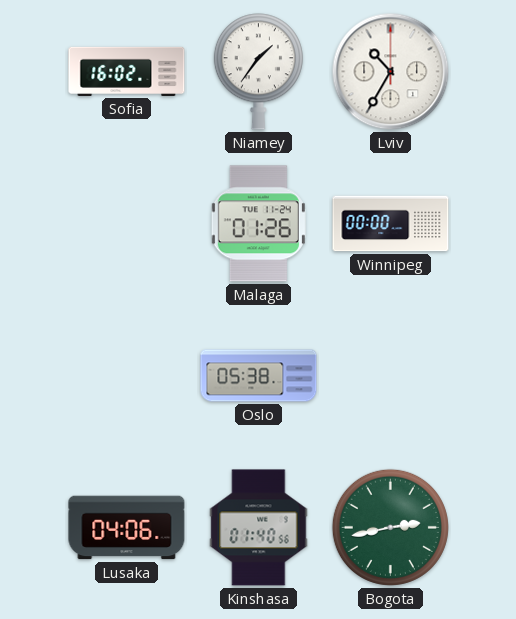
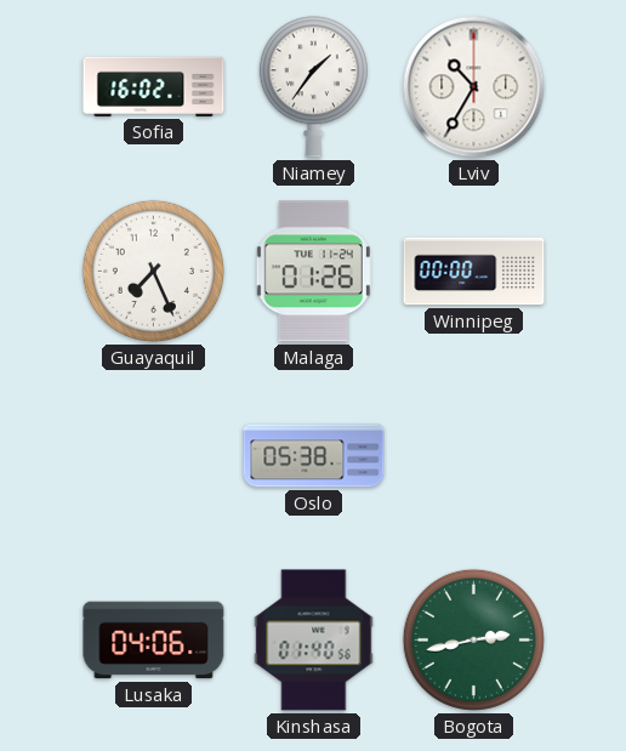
Guayaquil: none -> 7:26 (153, 271)
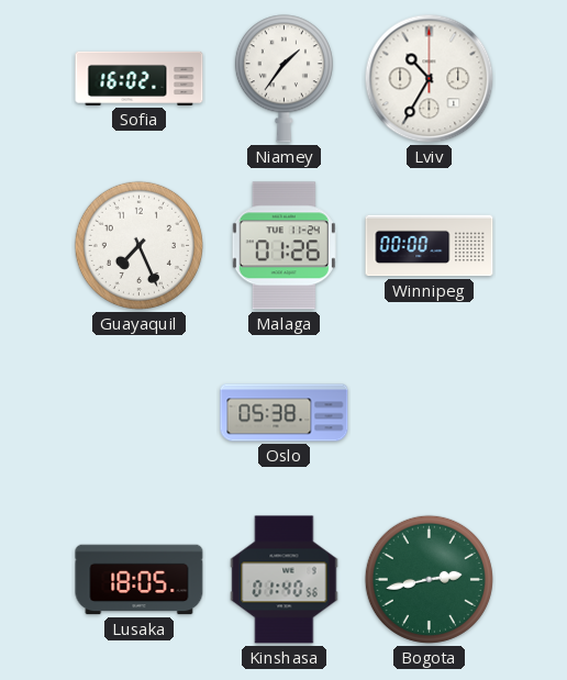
Lusaka: 04:06 -> 18:05 (140, 580)
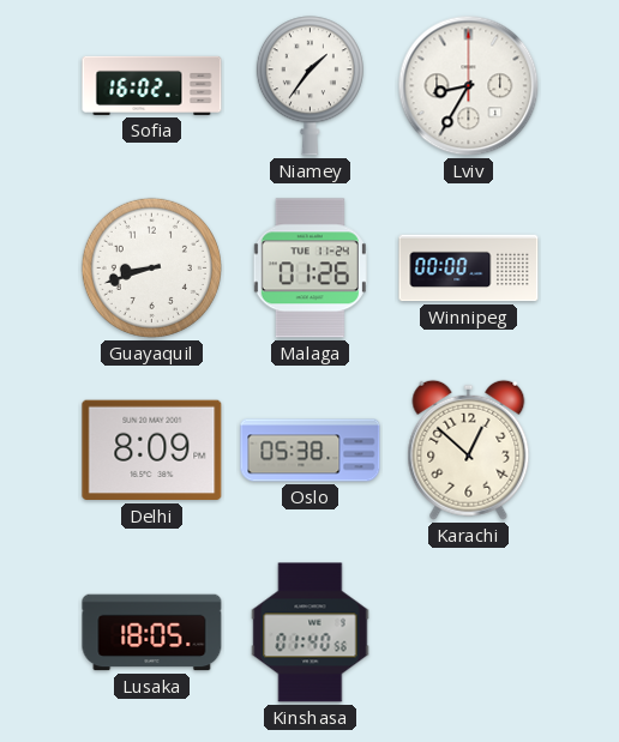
Lviv: 10:35 -> 8:35 (469, 86)
Guayaquil: 7:26 -> 8:42 (151, 267)
Delhi: none -> 8:09 (152, 451)
Karachi: none -> 12:52 (469, 450)
Bogota: 2:43 -> none (429, 579)
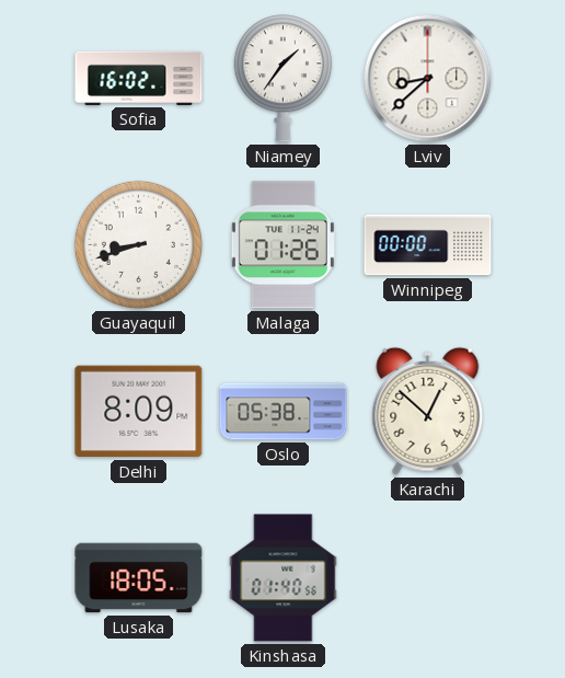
Lviv: 8:35 -> 8:38 (428, 79)
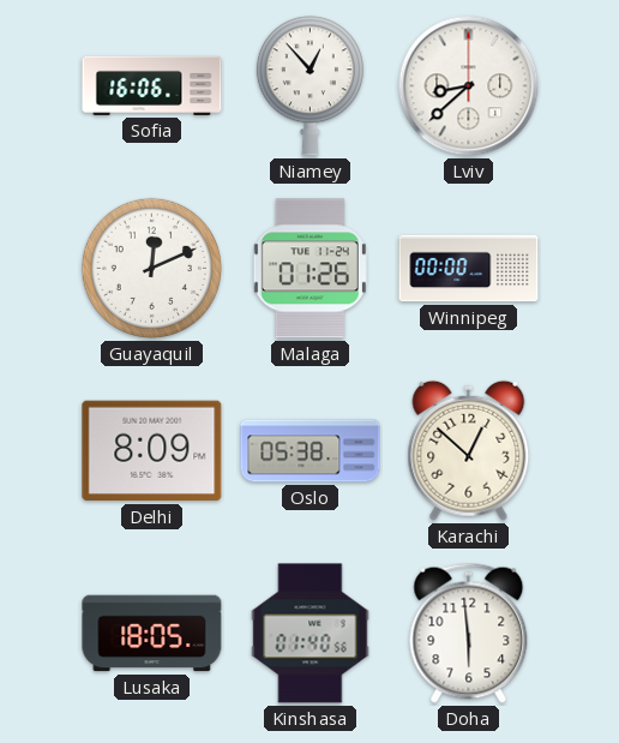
Sofia: 16:02 -> 16:06 (152, 85)
Niamey: 1:36 -> 12:53 (309, 86)
Guayaquil: 8:42 -> 12:11 (151, 268)
Doha: none -> 5:59 (469, 633)
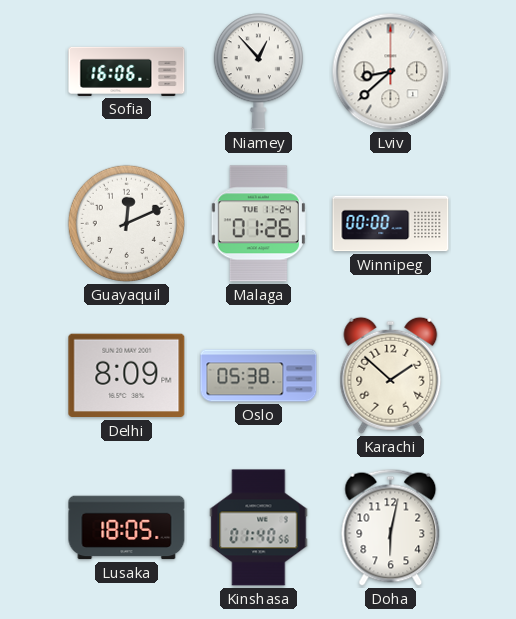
Karachi: 12:52 -> 1:52 (391, 375)
Doha: 5:59 -> 6:02 (391, 527)
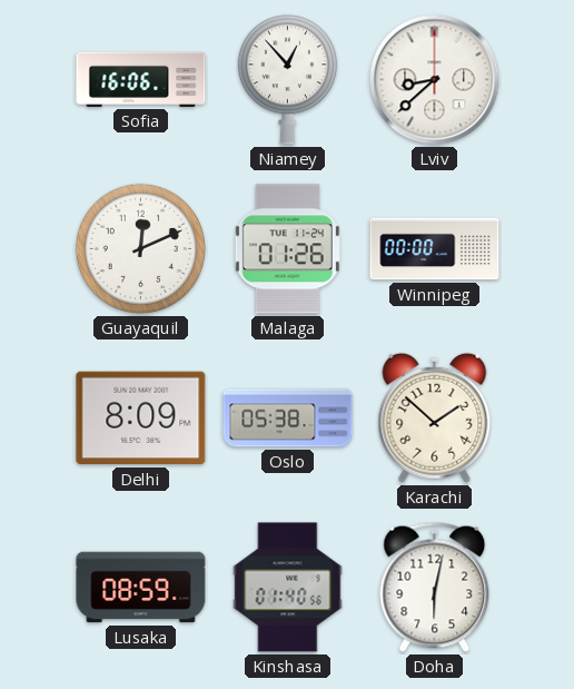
Lusaka: 18:05 -> 08:59 (141, 588)
